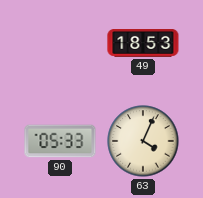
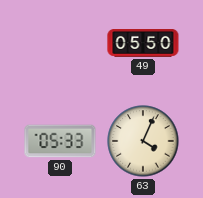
49: 18:53 -> 05:50 (143, 44)
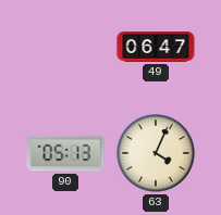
49: 05:50 -> 06:47 (156, 48)
90: 05:33 -> 05:13 (65, 153)
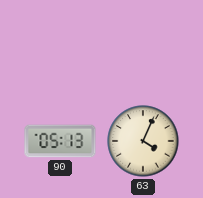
49: 06:47 -> none (156, 48)
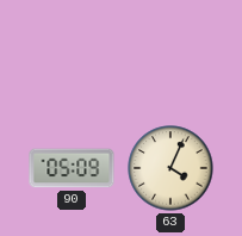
90: 05:13 -> 05:09 (72, 168)
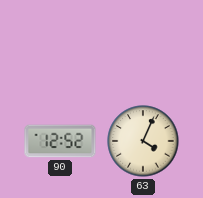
90: 05:09 -> 12:52 (60, 141)
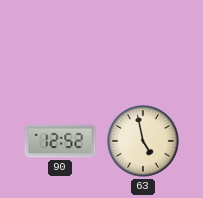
63: 4:04 -> 4:58 (143, 141)
